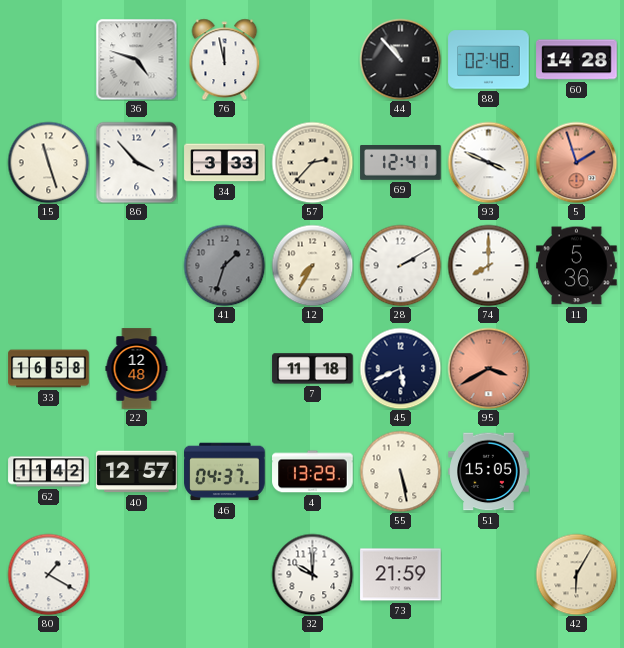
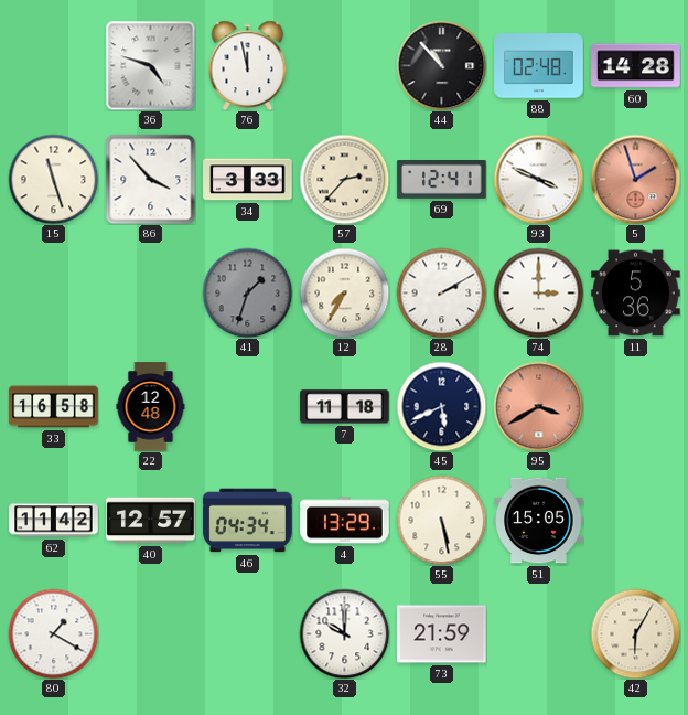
74: 8:00 -> 3:00 (538, 292)
46: 04:37 -> 04:34 (248, 521)
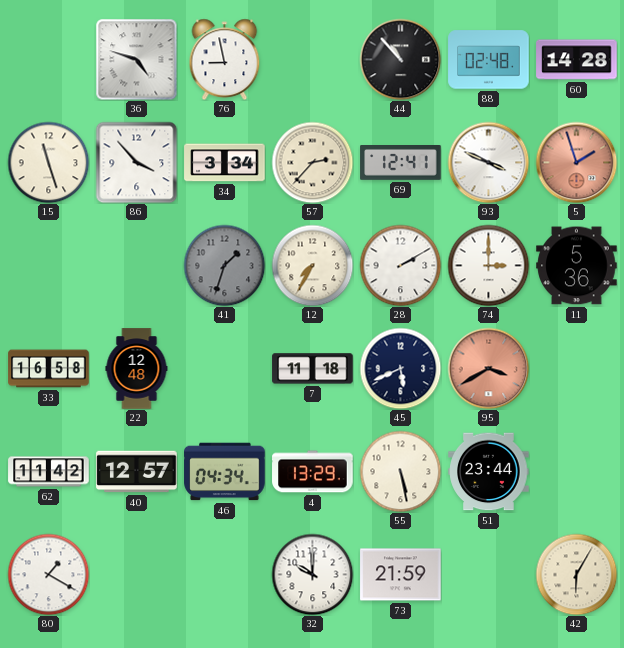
76: 11:58 -> 8:58 (225, 59)
34: 3:33 -> 3:34 (225, 163)
51: 15:05 -> 23:44 (489, 472)
